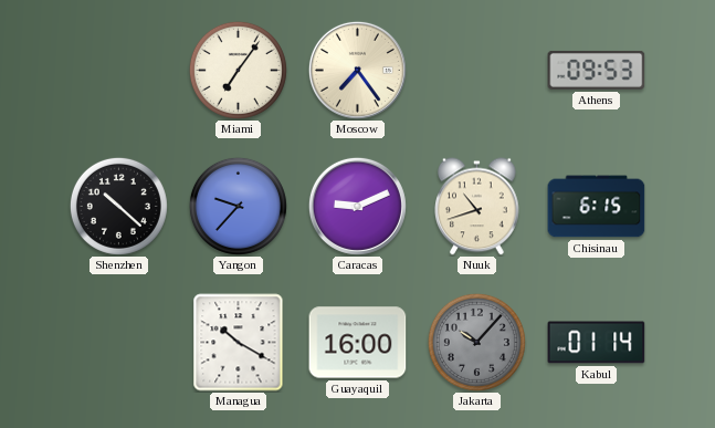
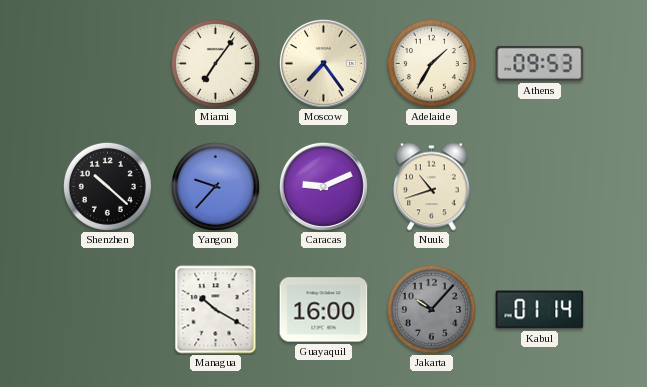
Adelaide: none -> 1:35 (431, 63)
Chisinau: 6:15 -> none (597, 207)
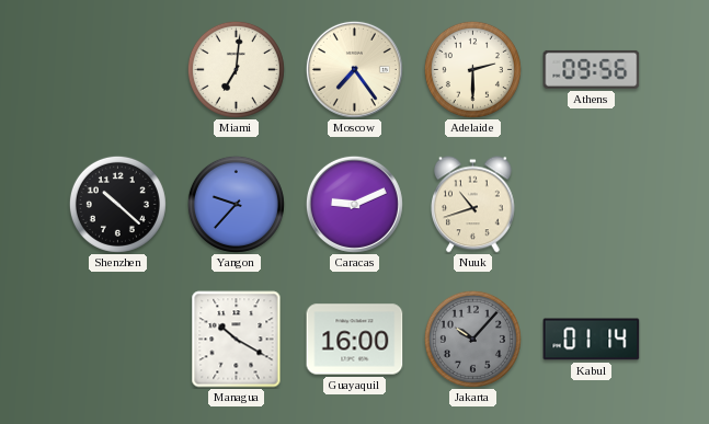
Miami: 7:06 -> 7:01 (236, 69)
Adelaide: 1:35 -> 2:30 (472, 69)
Athens: 09:53 -> 09:56 (592, 69)
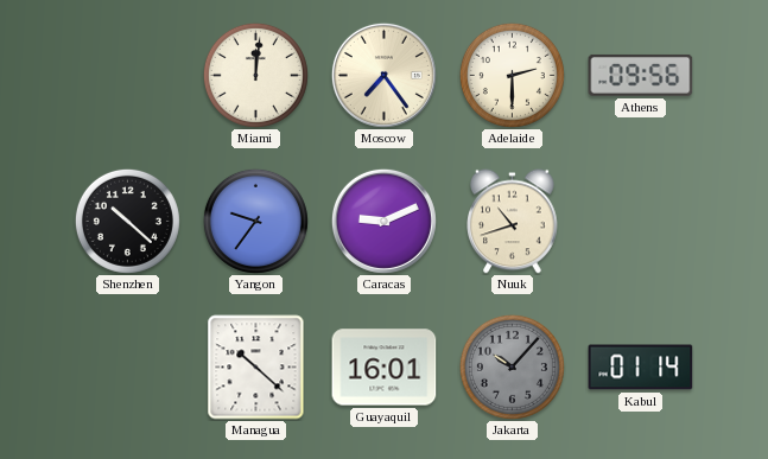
Miami: 7:01 -> 12:01 (255, 75)
Yangon: 9:37 -> 9:36 (255, 221)
Managua: 10:20 -> 10:22 (256, 368)
Guayaquil: 16:00 -> 16:01 (385, 368)
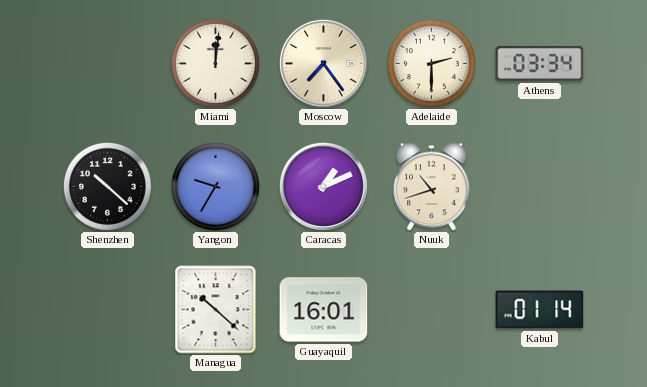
Athens: 09:56 -> 03:34 (540, 63)
Yangon: 9:36 -> 9:35 (215, 186)
Caracas: 9:11 -> 1:11 (323, 186)
Jakarta: 10:07 -> none (512, 366)
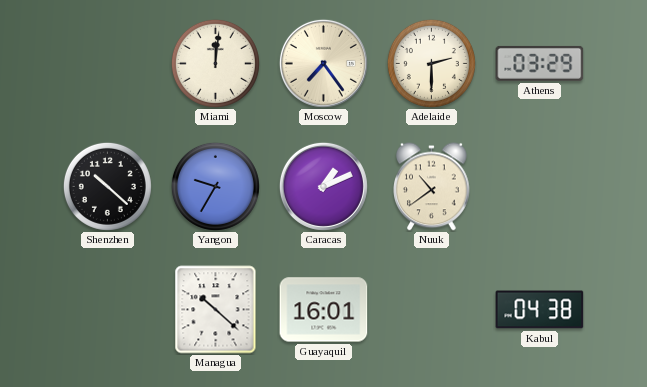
Athens: 03:34 -> 03:29 (540, 63)
Nuuk: 10:42 -> 10:39 (432, 187)
Kabul: 01:14 -> 04:38 (540, 310)
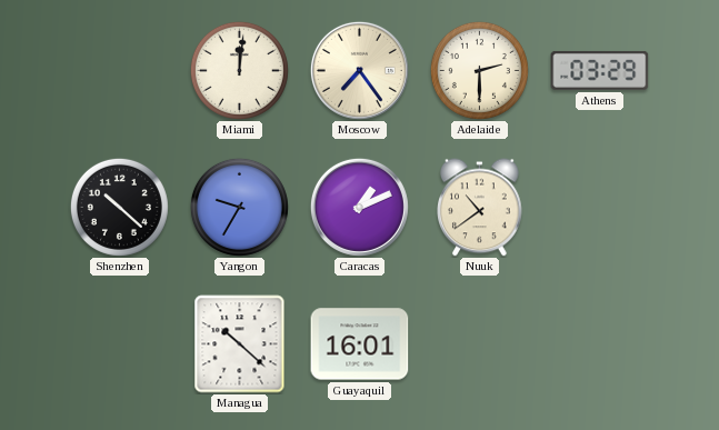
Kabul: 04:38 -> none (540, 310)
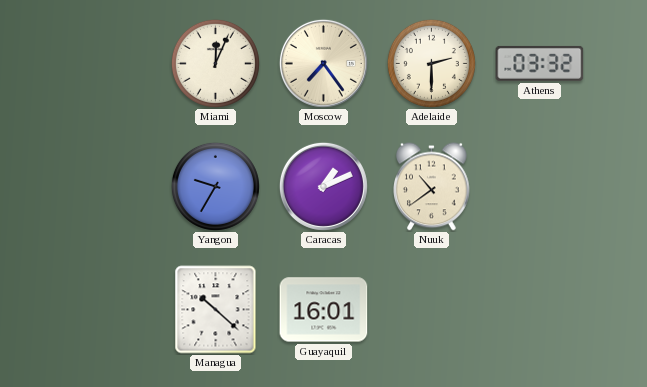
Miami: 12:01 -> 12:04 (215, 63)
Athens: 03:29 -> 03:32 (540, 63)
Shenzhen: 10:22 -> none (119, 207)
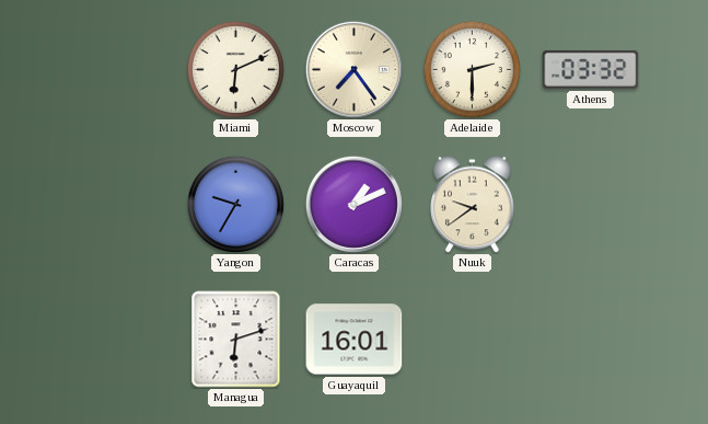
Miami: 12:04 -> 6:11 (235, 69)
Nuuk: 10:39 -> 9:39 (473, 205)
Managua: 10:22 -> 6:12 (236, 340)
